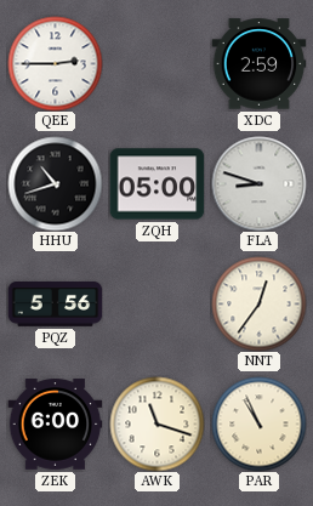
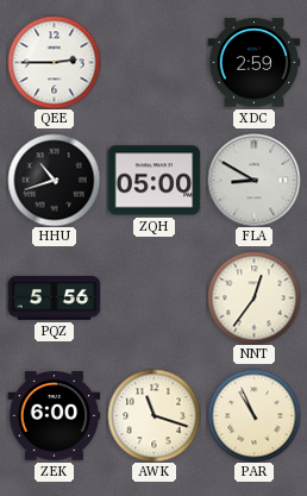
FLA: 8:48 -> 8:50 (253, 180)
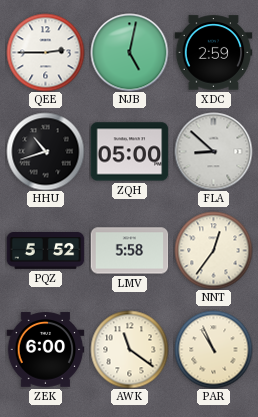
NJB: none -> 5:02 (129, 52)
FLA: 8:50 -> 8:52 (213, 151)
PQZ: 5:56 -> 5:52 (45, 251)
LMV: none -> 5:58 (129, 251)
AWK: 11:18 -> 11:21 (129, 349)
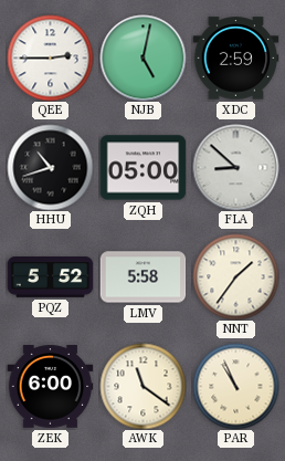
NNT: 12:36 -> 1:36 (235, 276)
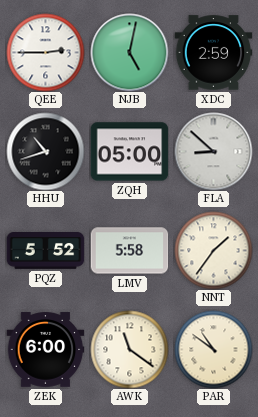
PAR: 10:56 -> 10:51 (213, 349)
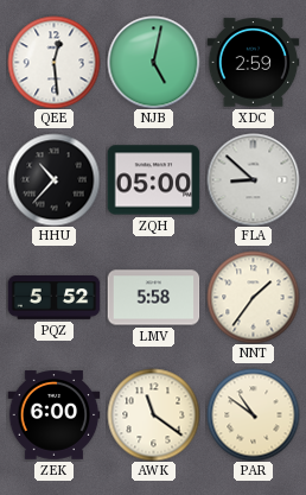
QEE: 2:45 -> 12:29 (53, 62)
HHU: 10:42 -> 10:37 (53, 179)
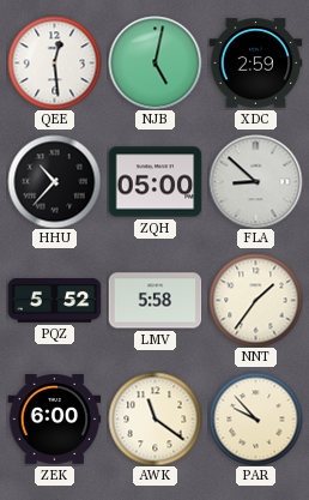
PAR: 10:51 -> 9:53 (255, 418)
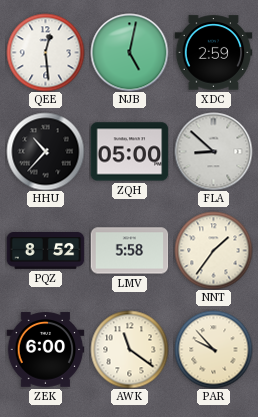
PQZ: 5:52 -> 8:52 (45, 251)
